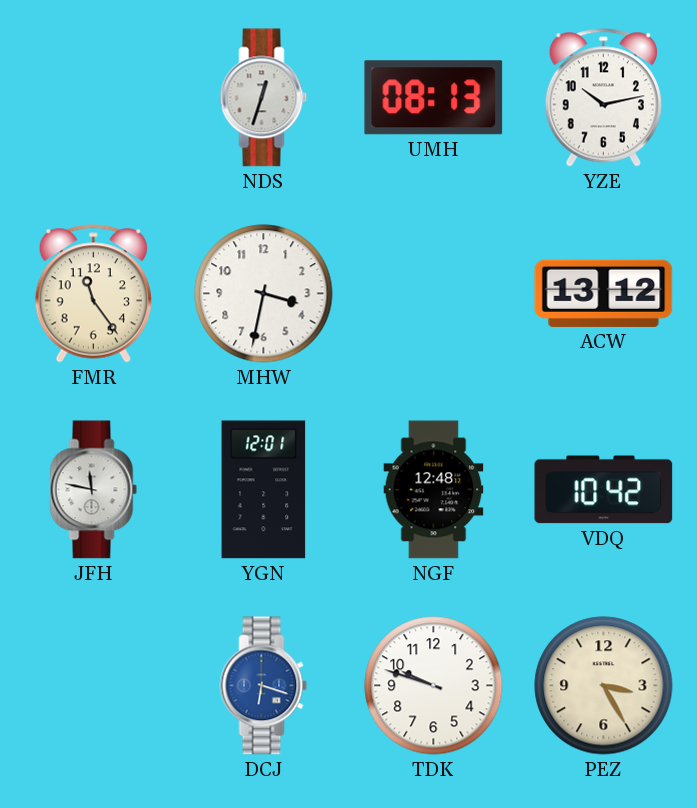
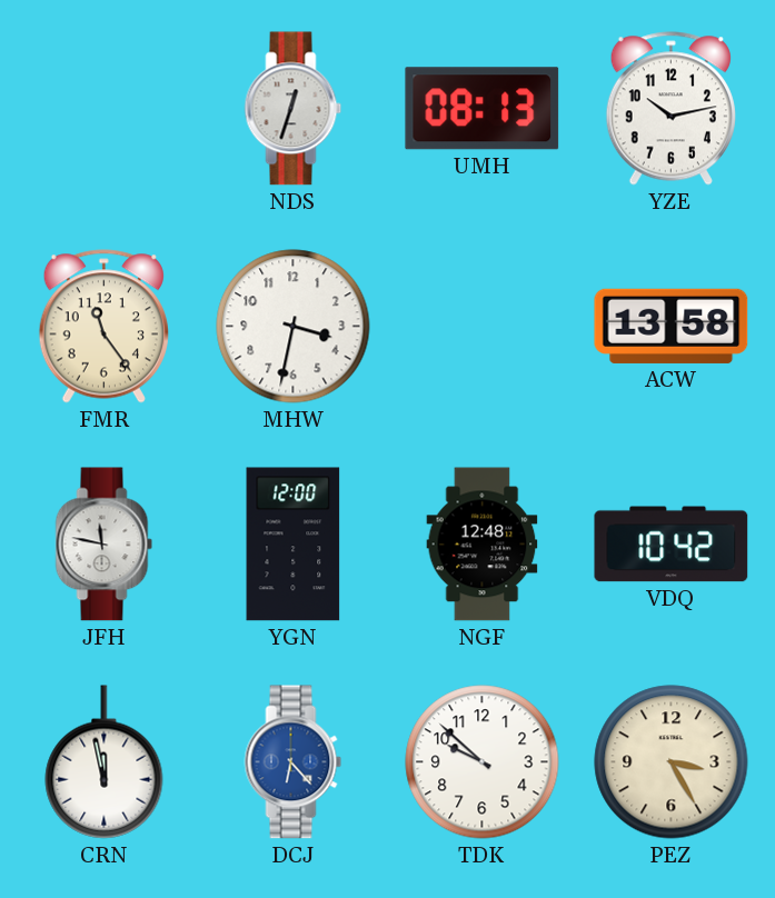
ACW: 13:12 -> 13:58 (672, 326)
YGN: 12:01 -> 12:00 (294, 545)
CRN: none -> 11:58 (105, 762)
DCJ: 6:18 -> 6:23 (294, 762)
TDK: 9:48 -> 9:52 (483, 762)
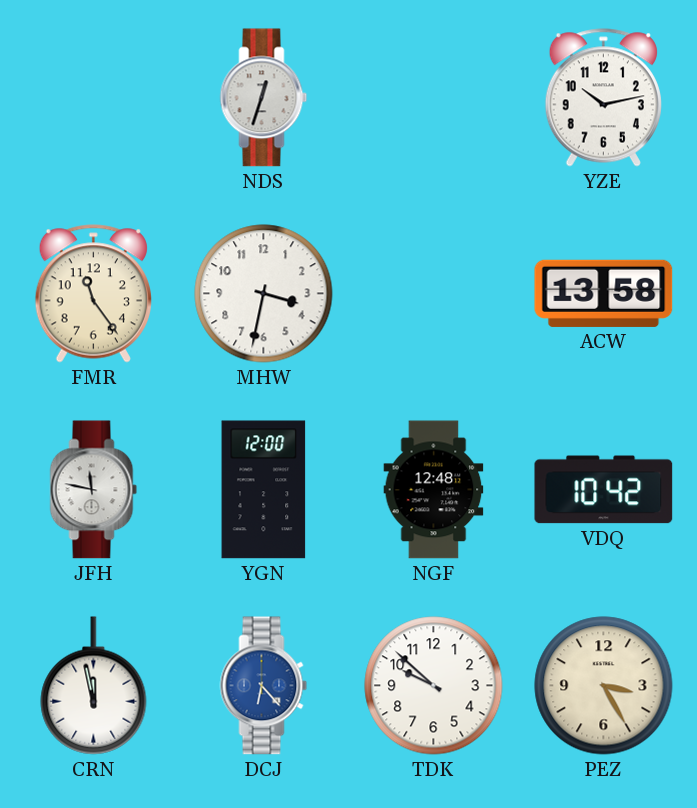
UMH: 08:13 -> none (483, 109)
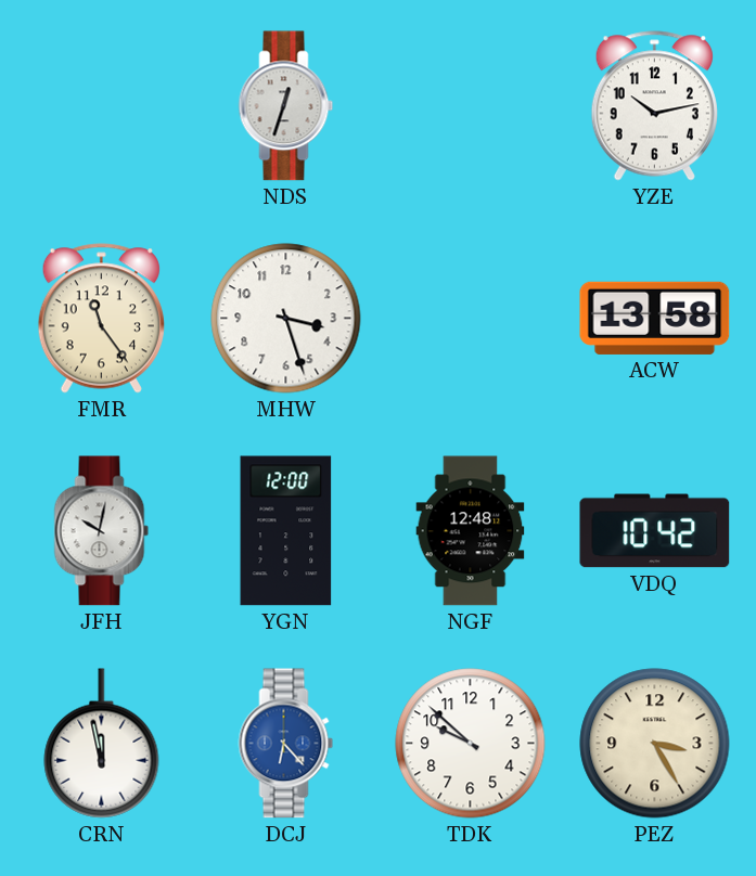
MHW: 3:32 -> 3:27 (286, 319)
JFH: 11:47 -> 10:02 (102, 531)
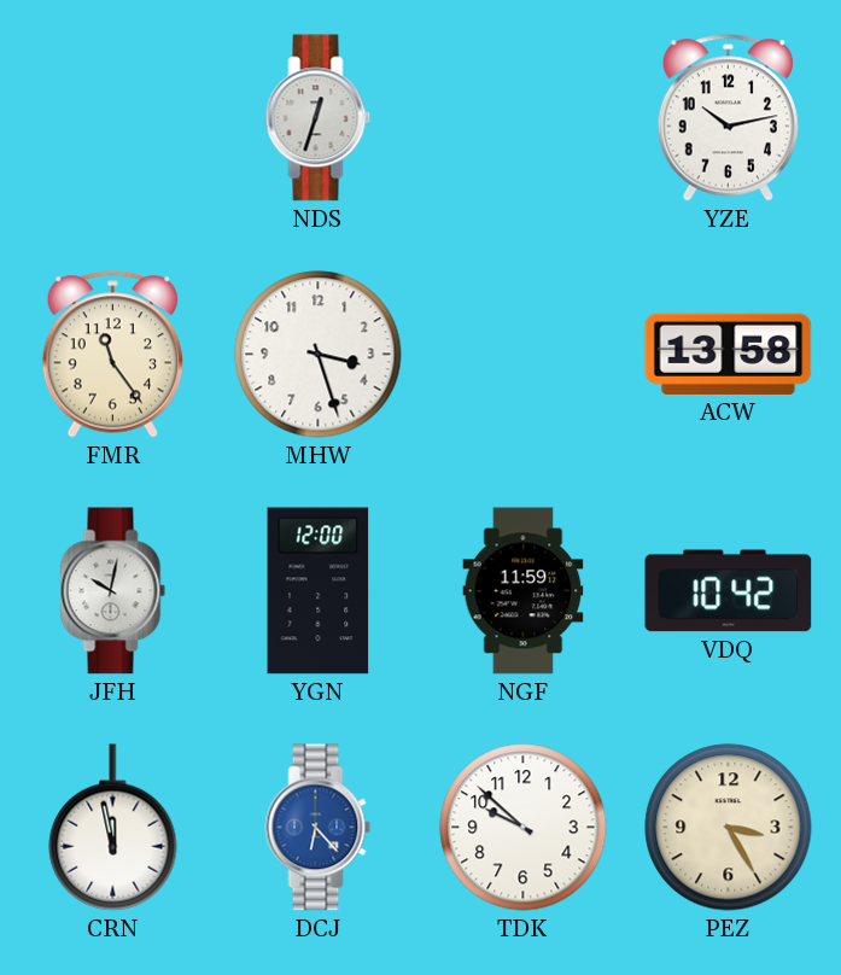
NGF: 12:48 -> 11:59 (524, 591)
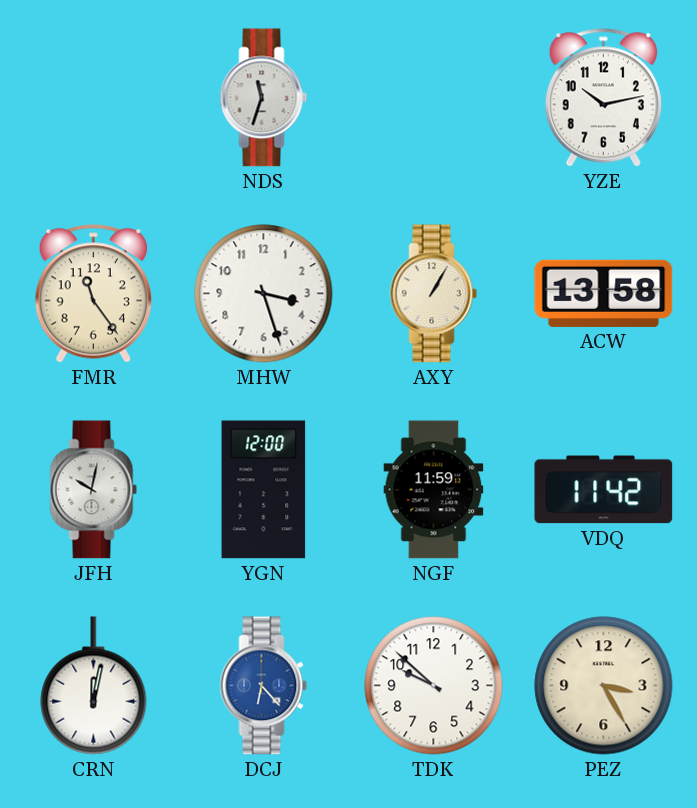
NDS: 12:33 -> 11:33 (264, 98)
AXY: none -> 1:05 (434, 294)
VDQ: 10:42 -> 11:42 (604, 490)
CRN: 11:58 -> 12:02 (94, 686)
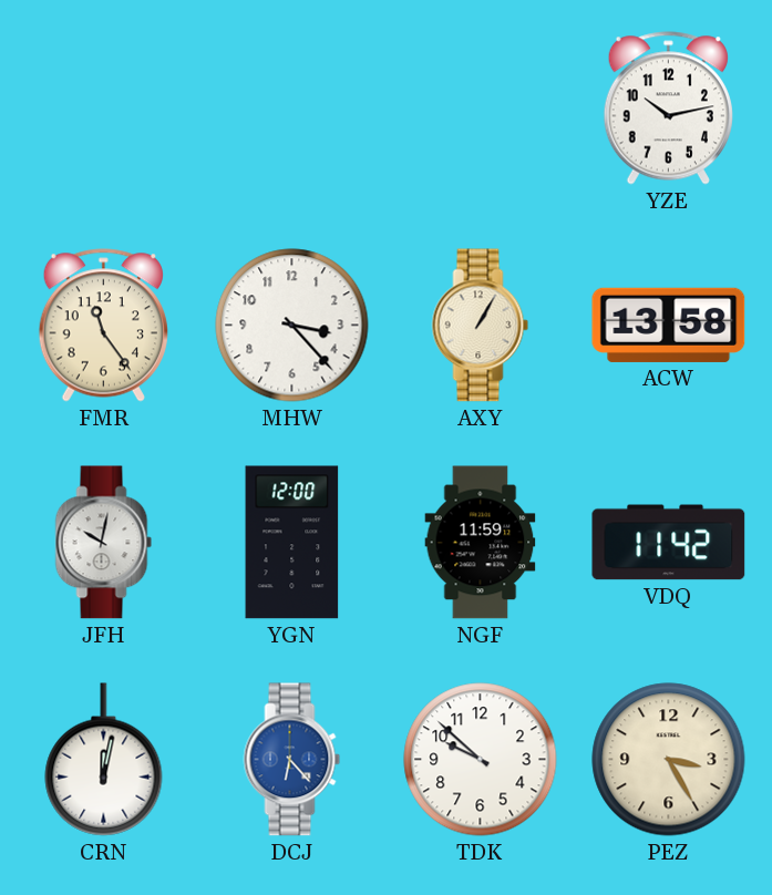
NDS: 11:33 -> none (264, 98)
MHW: 3:27 -> 3:23 (292, 326)
